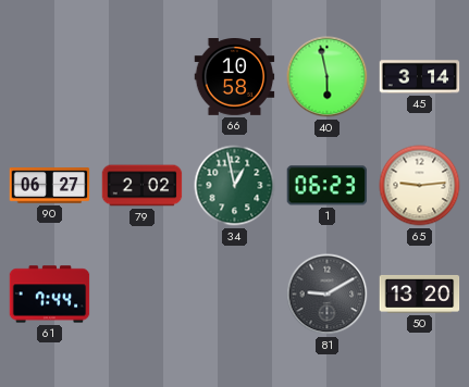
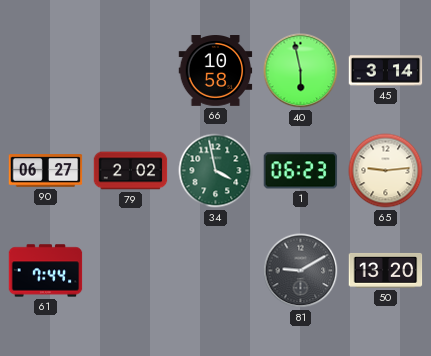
34: 12:58 -> 3:58 (216, 171)
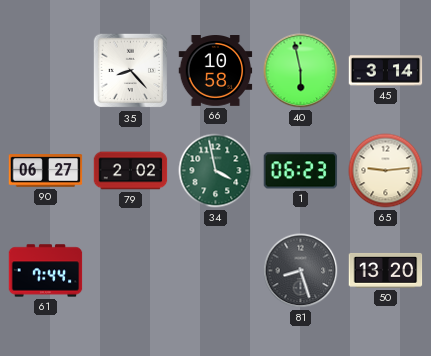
35: none -> 8:23 (131, 71)
81: 9:10 -> 8:27 (301, 271)
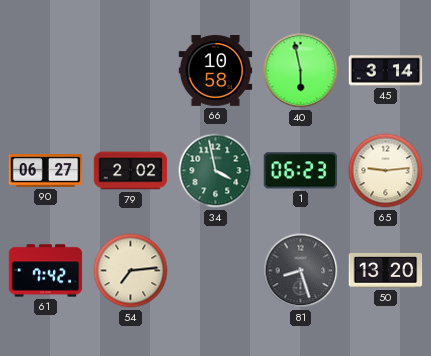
35: 8:23 -> none (131, 71)
61: 7:44 -> 7:42 (46, 271)
54: none -> 7:14 (131, 271)
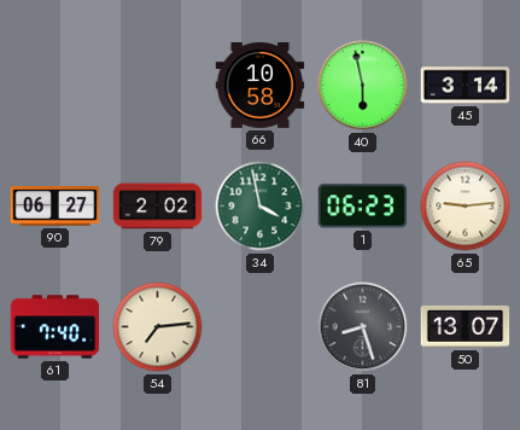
61: 7:42 -> 7:40 (55, 327)
50: 13:20 -> 13:07 (466, 326)
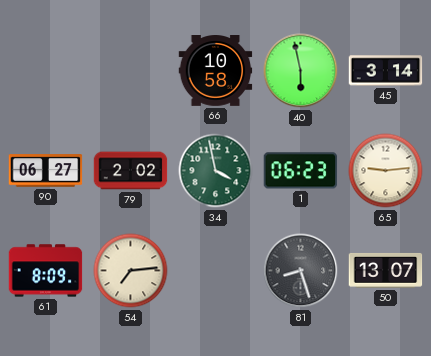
61: 7:40 -> 8:09 (46, 271)
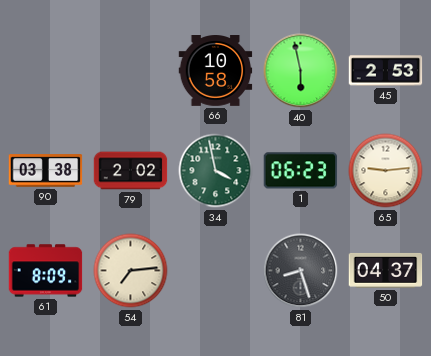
45: 3:14 -> 2:53 (386, 71)
90: 06:27 -> 03:38 (46, 171)
50: 13:07 -> 04:37 (386, 270)
